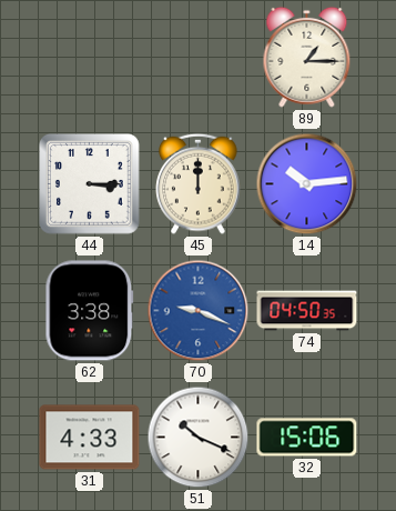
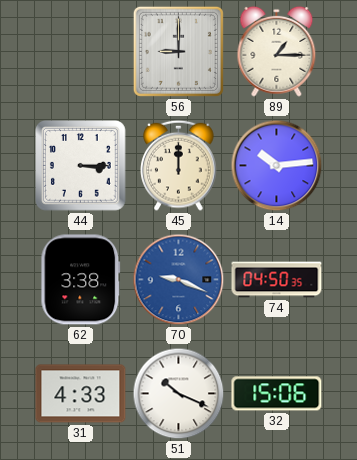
56: none -> 9:00 (178, 51)
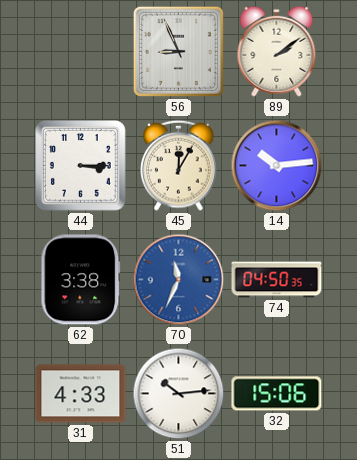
56: 9:00 -> 8:56 (178, 51)
89: 1:15 -> 2:09 (277, 51)
45: 12:00 -> 12:05 (179, 165)
70: 9:19 -> 11:34 (179, 280)
51: 10:19 -> 10:14 (179, 394)
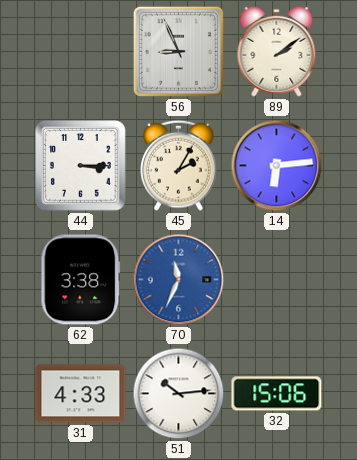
45: 12:05 -> 2:05 (179, 165)
14: 10:14 -> 6:14 (277, 166)
74: 04:50 -> none (277, 280)
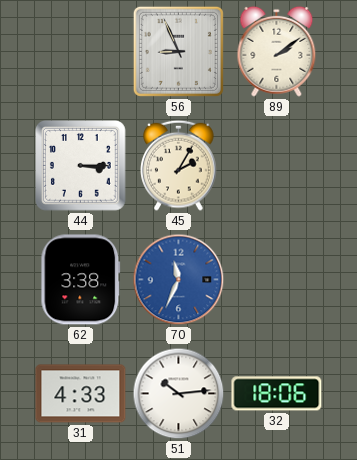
14: 6:14 -> none (277, 166)
32: 15:06 -> 18:06 (277, 394)
